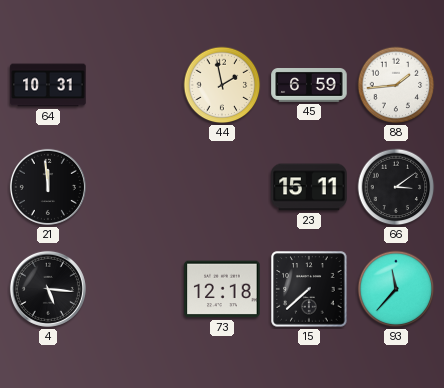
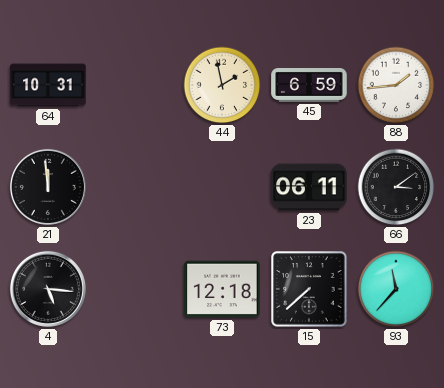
23: 15:11 -> 06:11 (309, 187)
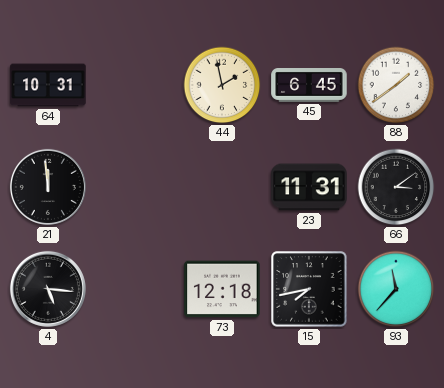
45: 6:59 -> 6:45 (309, 86)
88: 1:44 -> 1:39 (396, 85)
23: 06:11 -> 11:31 (309, 187)
15: 7:38 -> 7:43 (309, 289)
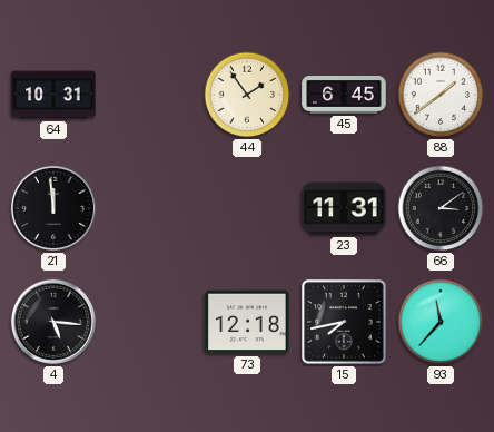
44: 1:58 -> 1:54 (247, 95)
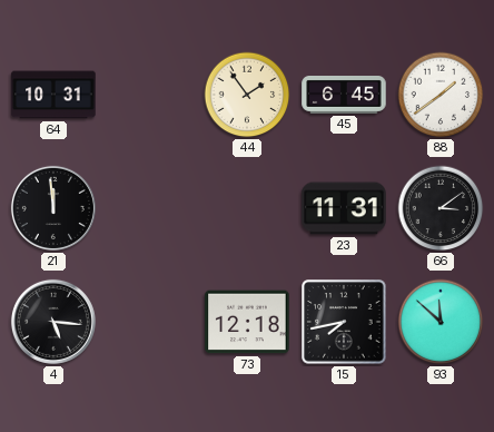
93: 11:37 -> 11:52 (441, 322)
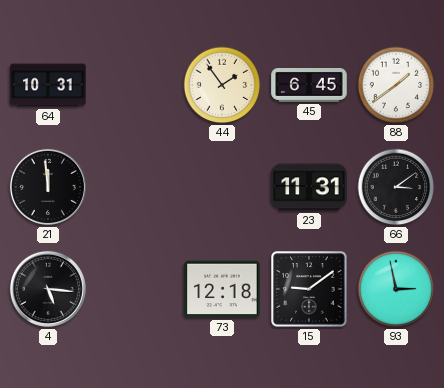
15: 7:43 -> 9:09 (309, 289)
93: 11:52 -> 2:58 (396, 289)
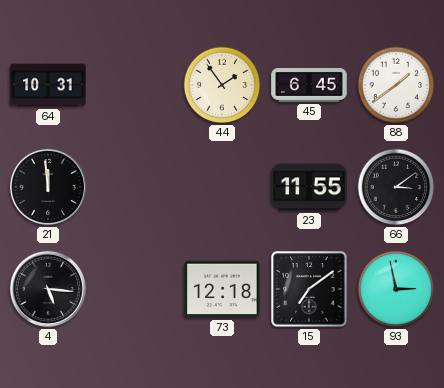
23: 11:31 -> 11:55 (309, 187)
15: 9:09 -> 7:09 (309, 289)
